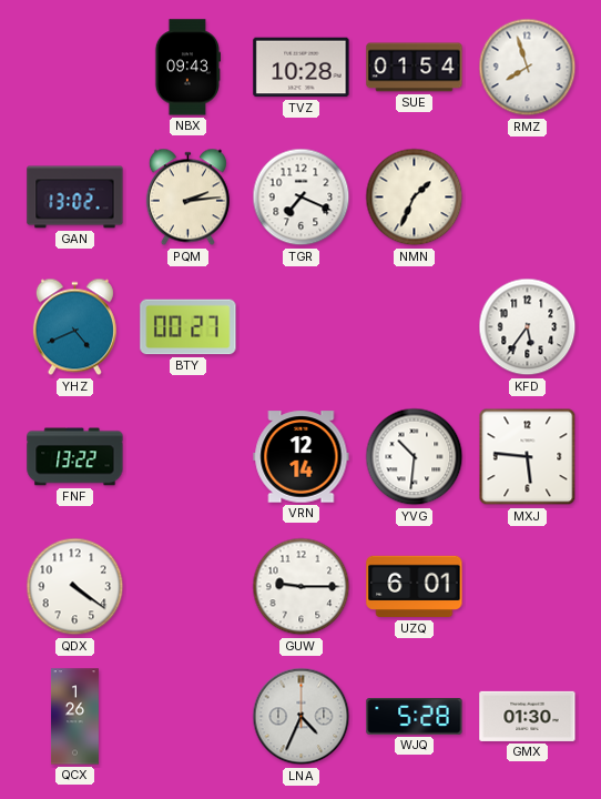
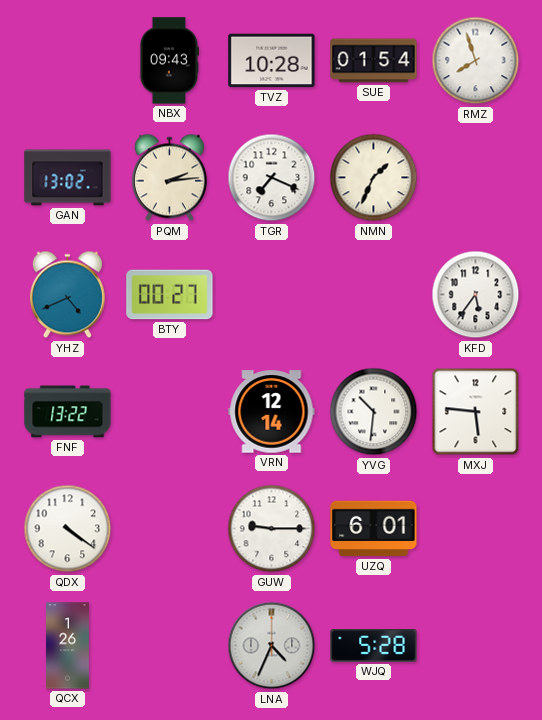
GMX: 01:30 -> none (528, 716)
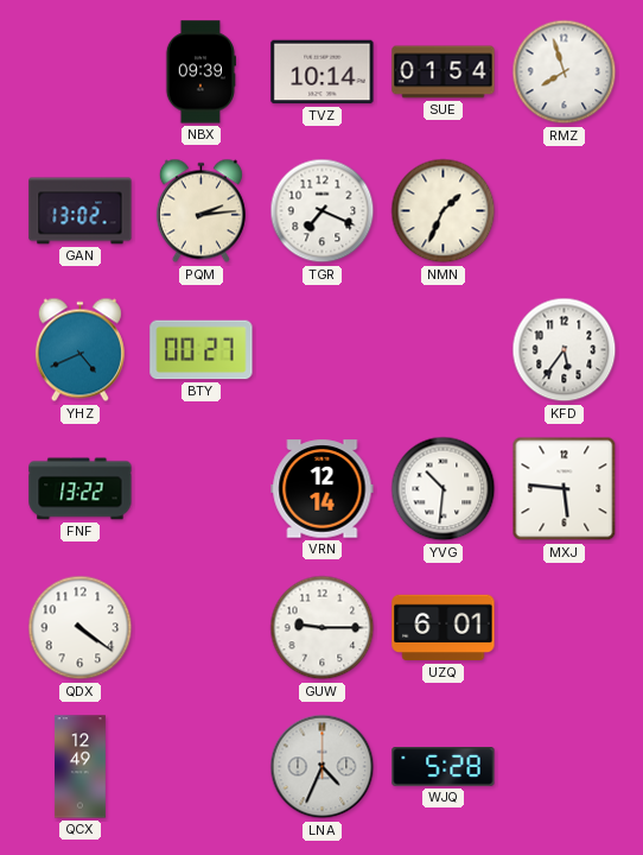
NBX: 09:43 -> 09:39 (199, 72)
TVZ: 10:28 -> 10:14 (323, 72)
QCX: 1:26 -> 12:49 (81, 767)
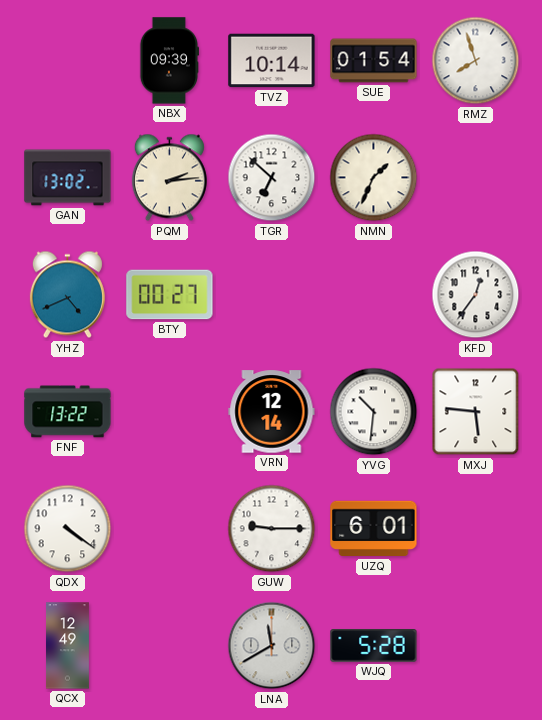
TGR: 7:19 -> 6:52 (272, 178)
KFD: 5:36 -> 12:36 (476, 295)
LNA: 4:34 -> 11:40 (272, 646)
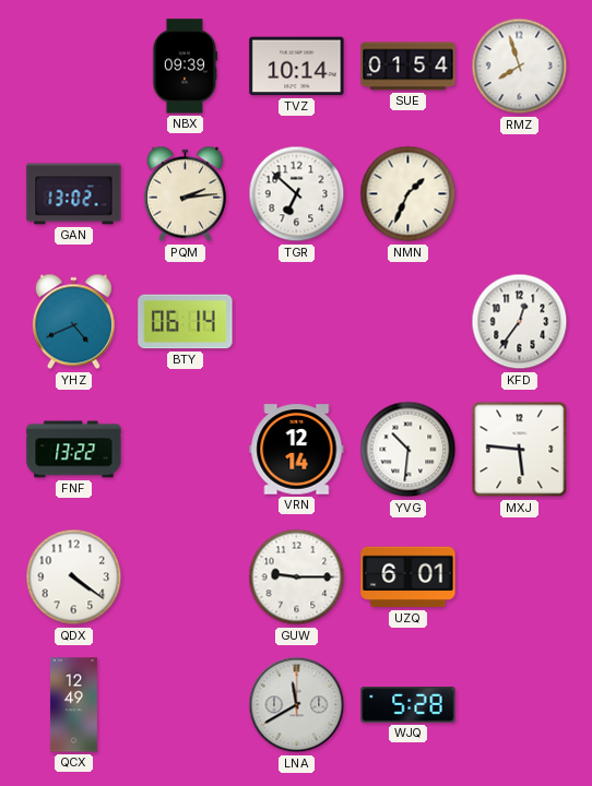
BTY: 00:27 -> 06:14 (186, 322)
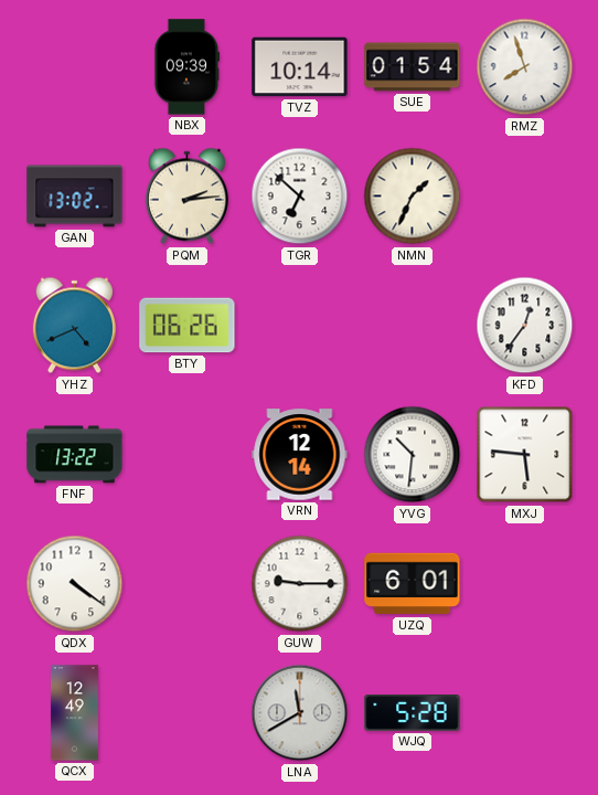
BTY: 06:14 -> 06:26 (188, 326)
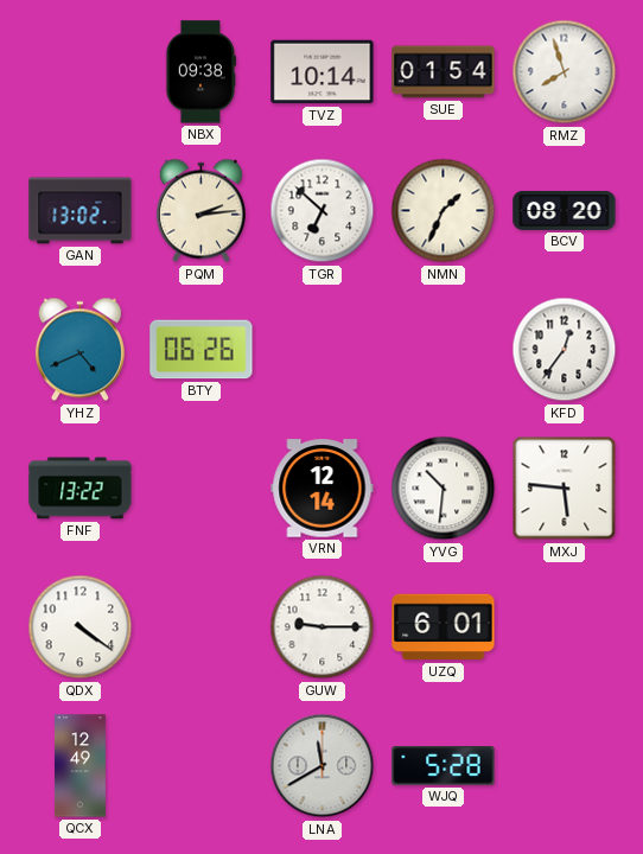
NBX: 09:39 -> 09:38 (199, 72)
BCV: none -> 08:20 (565, 210)
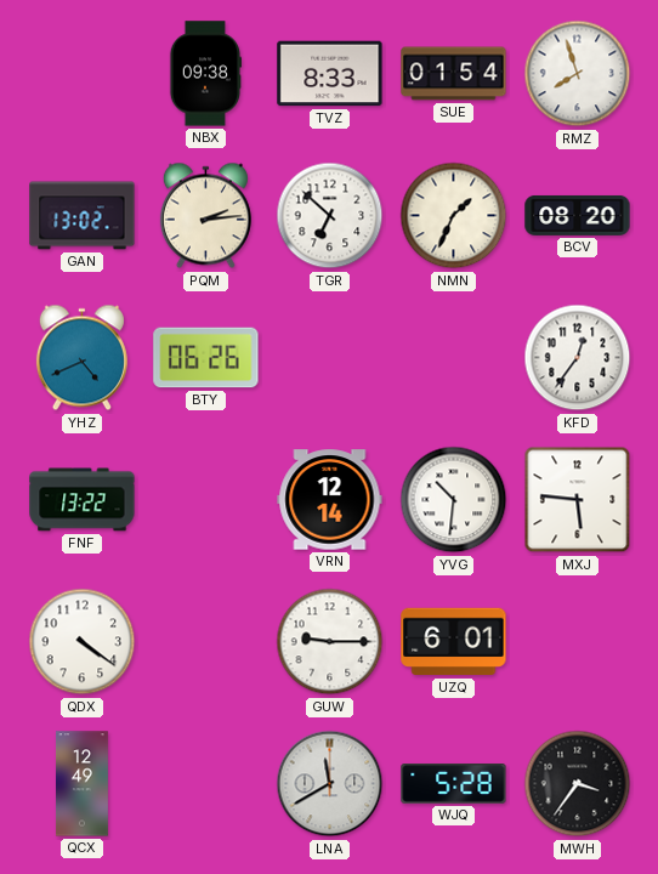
TVZ: 10:14 -> 8:33 (330, 74)
MWH: none -> 3:36 (578, 784)
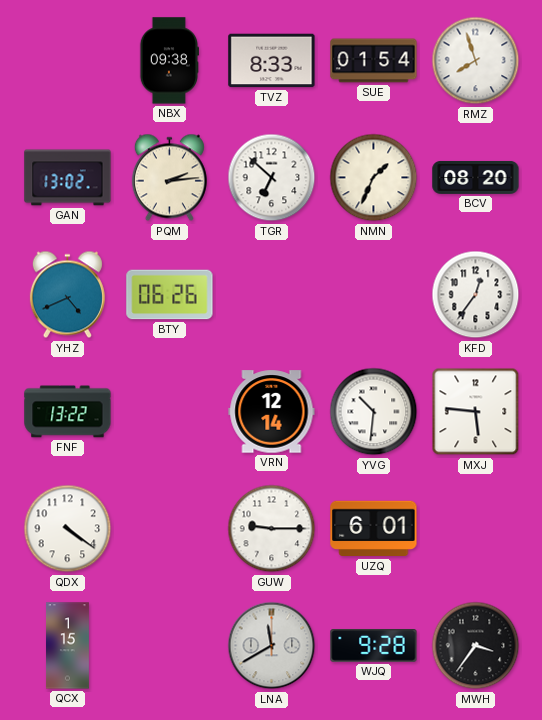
QCX: 12:49 -> 1:15 (68, 646)
WJQ: 5:28 -> 9:28 (374, 646)
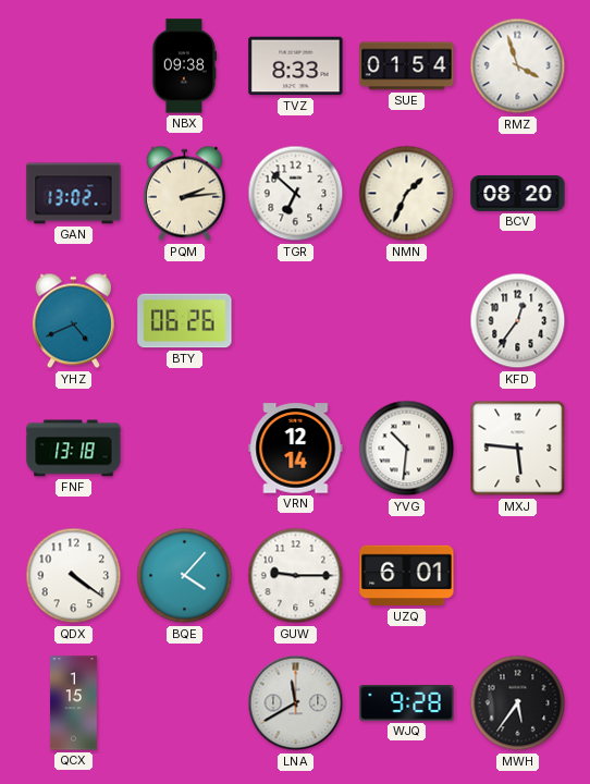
RMZ: 7:57 -> 3:57 (518, 66)
FNF: 13:22 -> 13:18 (74, 449)
BQE: none -> 4:07 (185, 576)
MWH: 3:36 -> 5:36 (518, 703)
